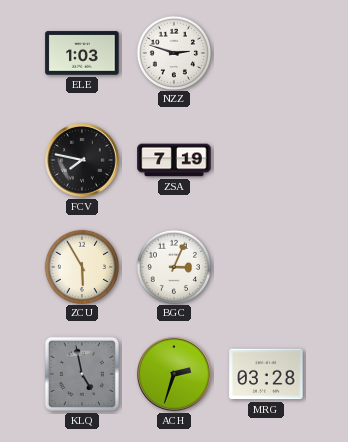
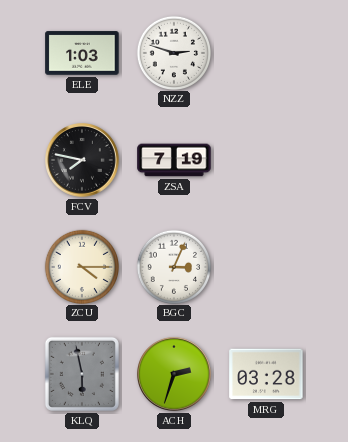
ZCU: 5:55 -> 4:15 (81, 266)
KLQ: 4:58 -> 5:58 (82, 374)
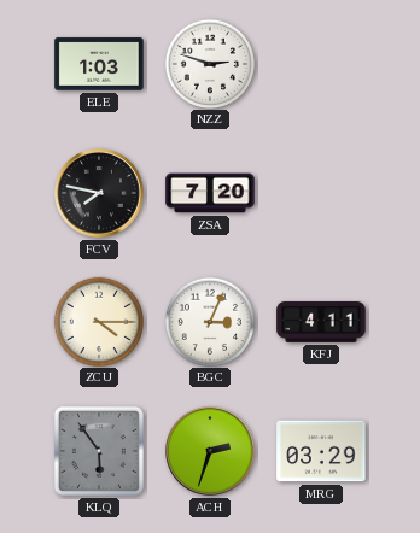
ZSA: 7:19 -> 7:20 (210, 193)
KFJ: none -> 4:11 (321, 322)
KLQ: 5:58 -> 5:54 (99, 451)
MRG: 03:28 -> 03:29 (321, 451)
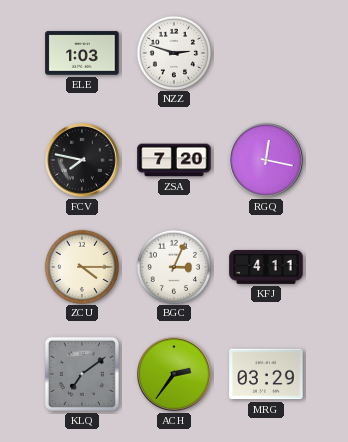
RGQ: none -> 12:17 (267, 161)
KLQ: 5:54 -> 7:09 (82, 374)
ACH: 2:33 -> 2:36 (175, 375)
